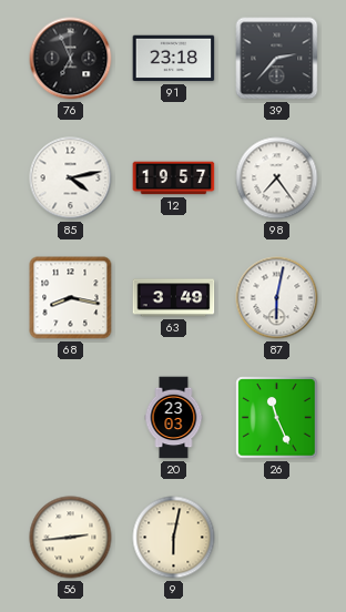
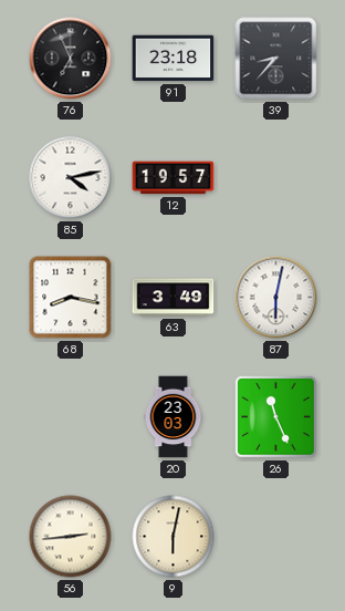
39: 2:37 -> 8:37 (276, 59)
98: 7:24 -> none (277, 178)
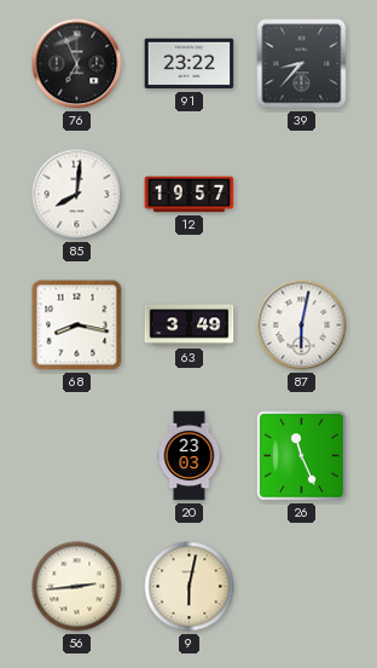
91: 23:18 -> 23:22 (190, 64)
85: 4:13 -> 8:01 (77, 195)
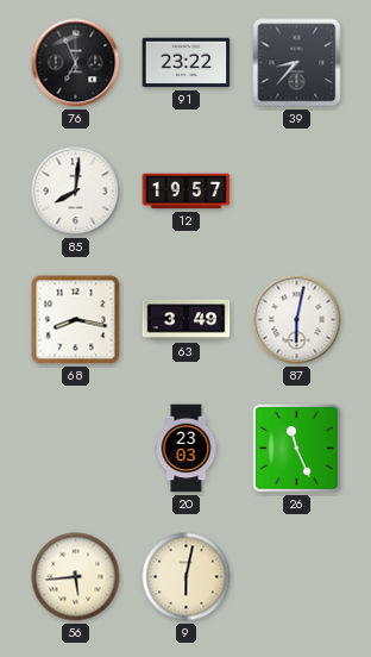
56: 2:44 -> 5:44 (76, 577)
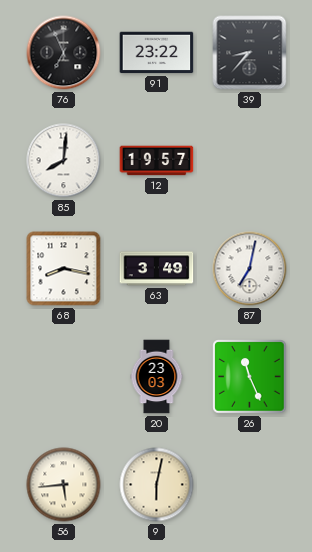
87: 6:02 -> 7:02 (250, 269)
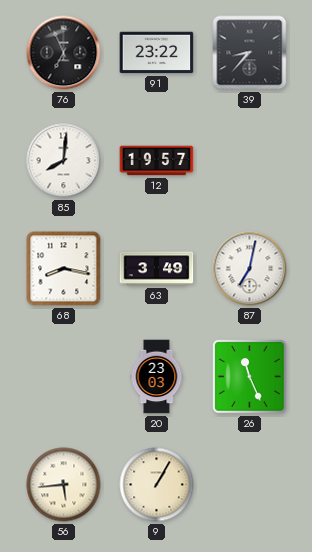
9: 6:02 -> 1:05 (157, 485)
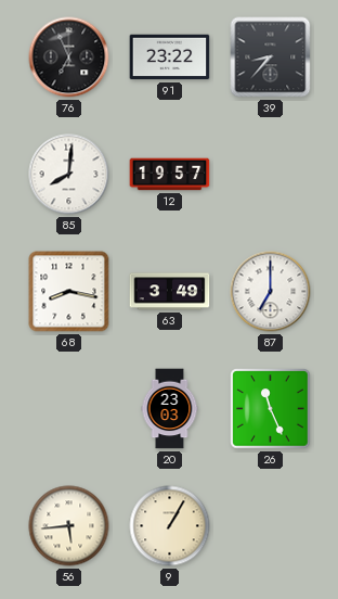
87: 7:02 -> 7:00 (271, 292)
